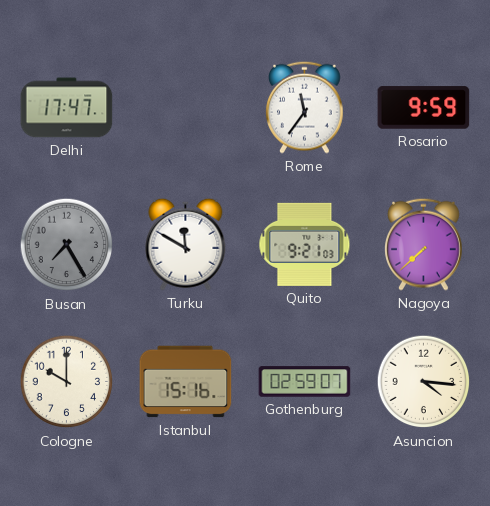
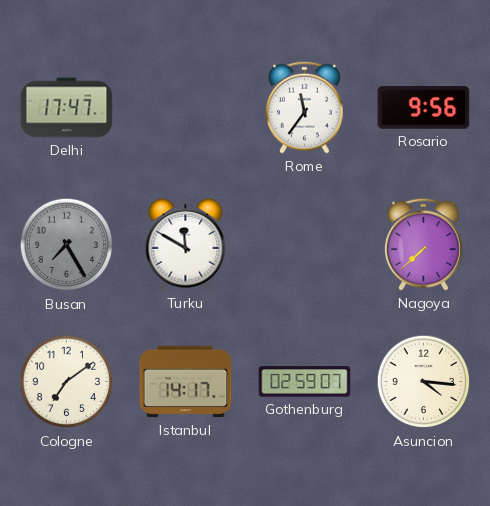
Rosario: 9:59 -> 9:56 (424, 108)
Quito: 9:21 -> none (305, 244)
Cologne: 10:00 -> 7:09 (67, 382)
Istanbul: 15:16 -> 14:17 (186, 382)
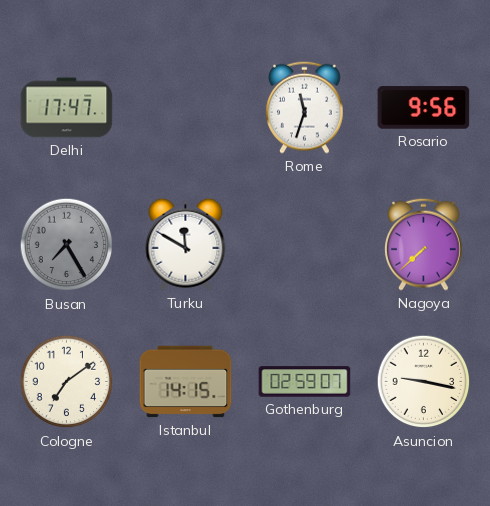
Rome: 11:36 -> 11:33 (305, 107)
Istanbul: 14:17 -> 14:15 (186, 382)
Asuncion: 4:16 -> 9:17 (424, 382)
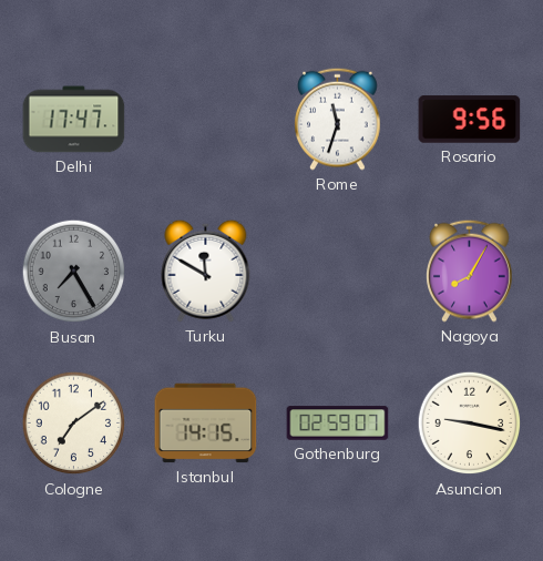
Nagoya: 7:38 -> 8:05 (470, 271)
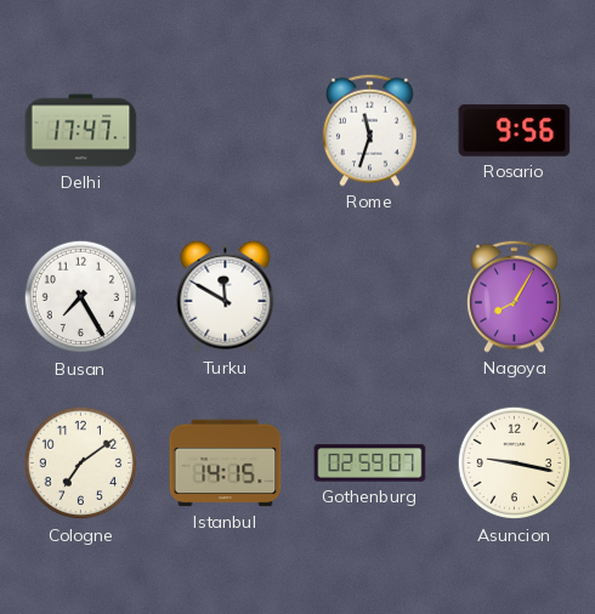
Busan dial: grey -> white (81, 297)
